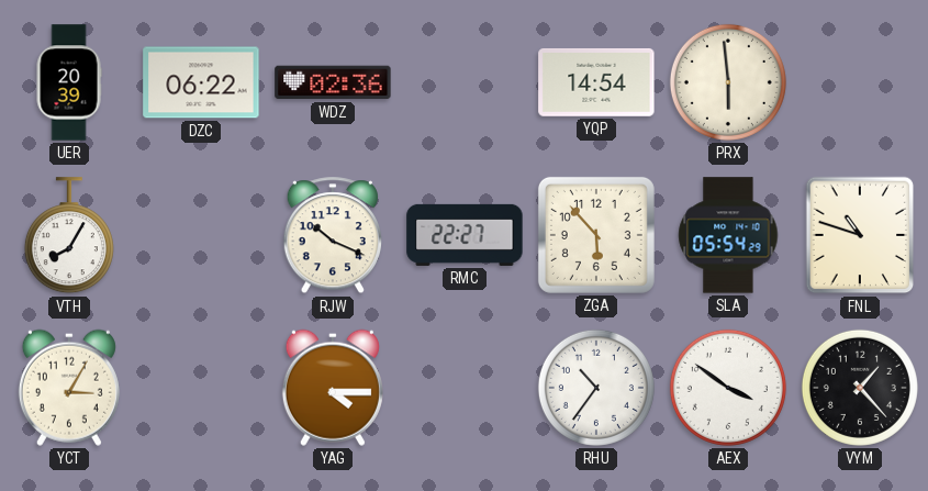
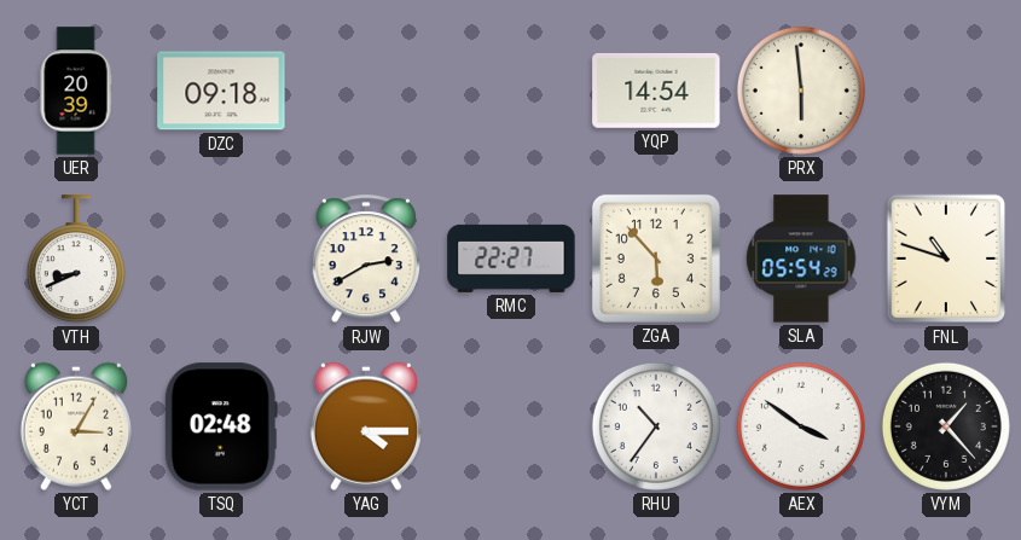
DZC: 06:22 -> 09:18 (221, 91)
WDZ: 02:36 -> none (333, 82)
VTH: 8:05 -> 8:41 (76, 260)
RJW: 10:19 -> 2:40 (365, 260)
TSQ: none -> 02:48 (221, 426)
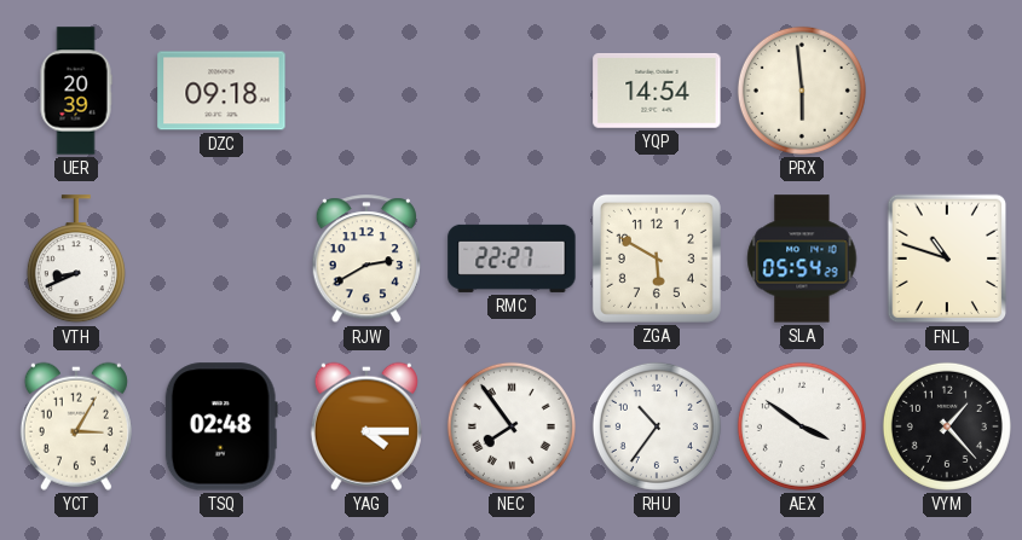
ZGA: 5:53 -> 5:50 (657, 259)
NEC: none -> 7:54 (512, 426)
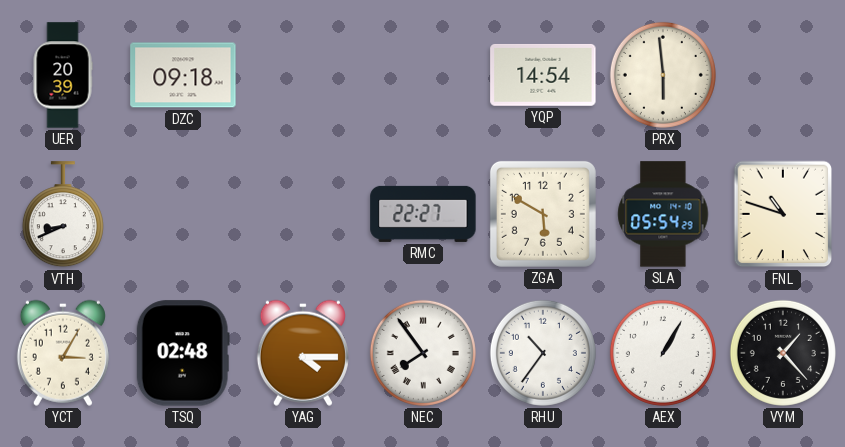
RJW: 2:40 -> none (365, 260)
AEX: 3:51 -> 1:05 (663, 353)
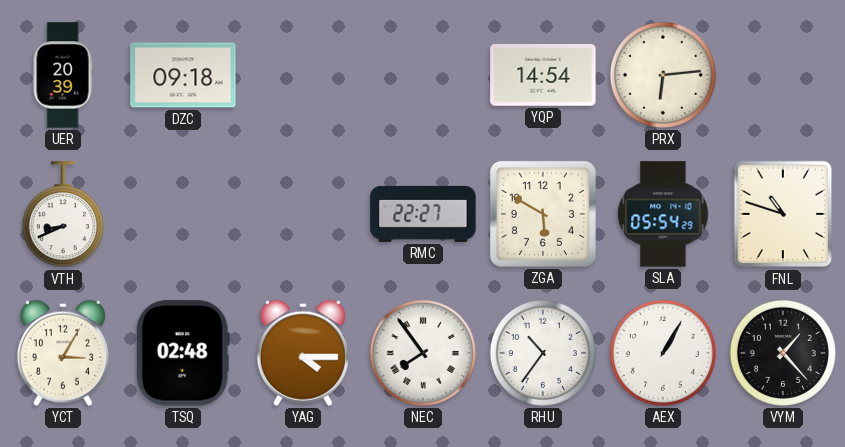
PRX: 5:59 -> 6:14 (663, 75)
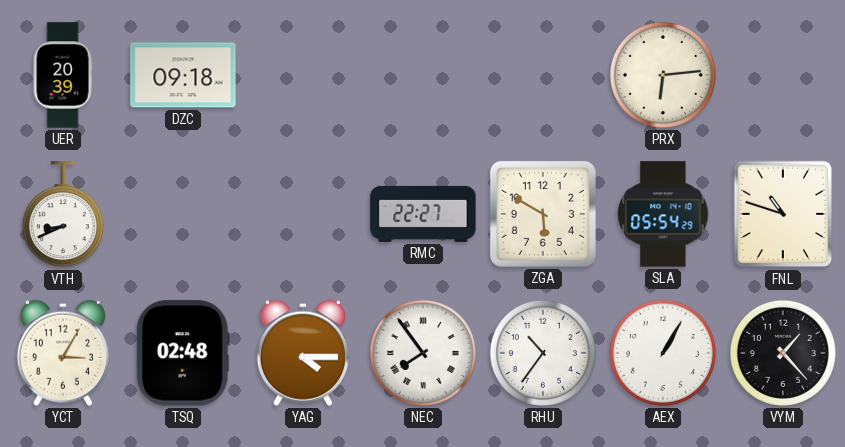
YQP: 14:54 -> none (543, 75)
